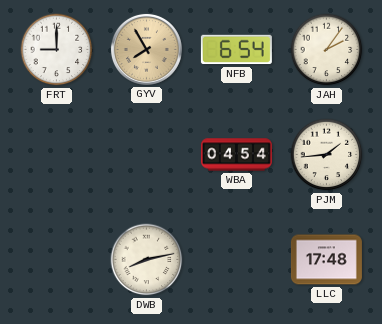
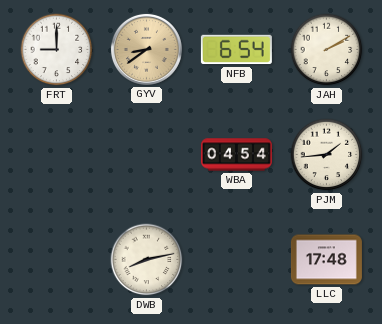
GYV: 7:55 -> 8:39 (146, 49)
JAH: 2:06 -> 2:10 (327, 50)
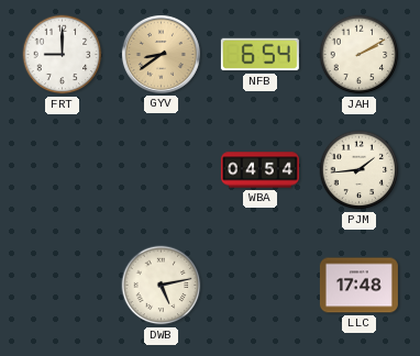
DWB: 8:13 -> 5:13 (162, 286)
